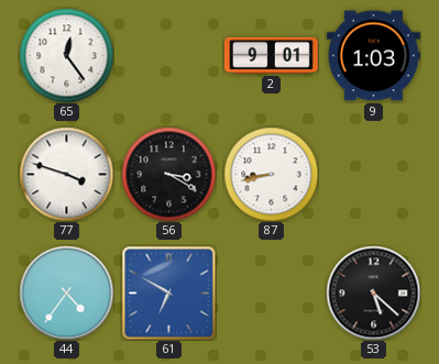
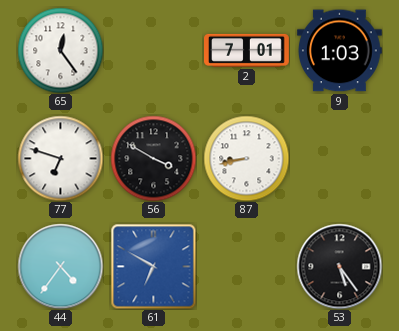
2: 9:01 -> 7:01 (247, 50)
77: 3:48 -> 6:48 (60, 158)
56: 3:20 -> 3:50 (153, 158)
53: 5:22 -> 5:24 (339, 266)
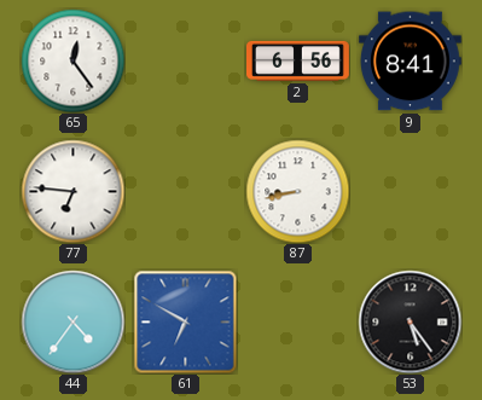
2: 7:01 -> 6:56 (298, 60)
9: 1:03 -> 8:41 (410, 62)
77: 6:48 -> 6:46 (72, 191)
56: 3:50 -> none (153, 158)
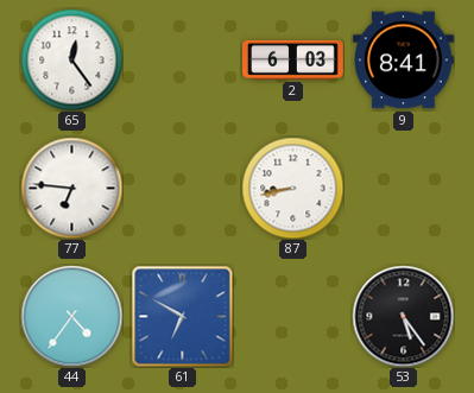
2: 6:56 -> 6:03 (293, 59)
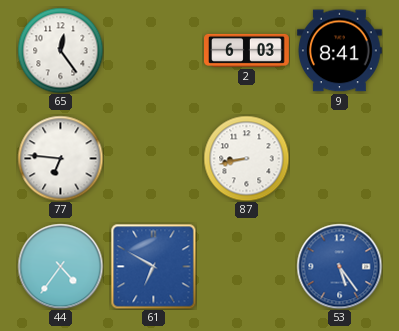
53 dial: black -> blue (339, 266)
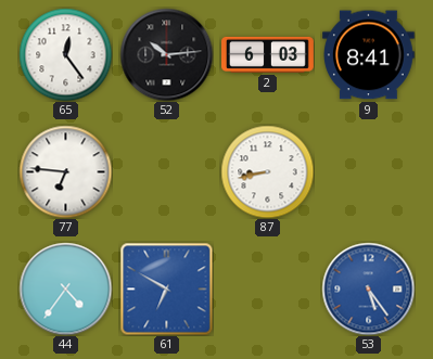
52: none -> 10:14 (166, 54)
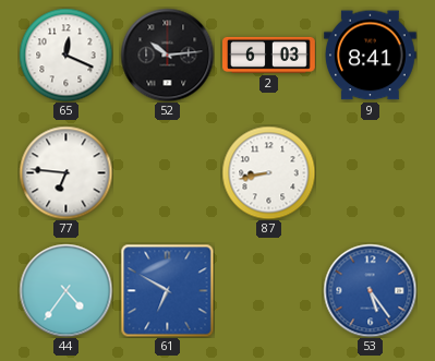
65: 12:24 -> 12:19 (65, 55)
